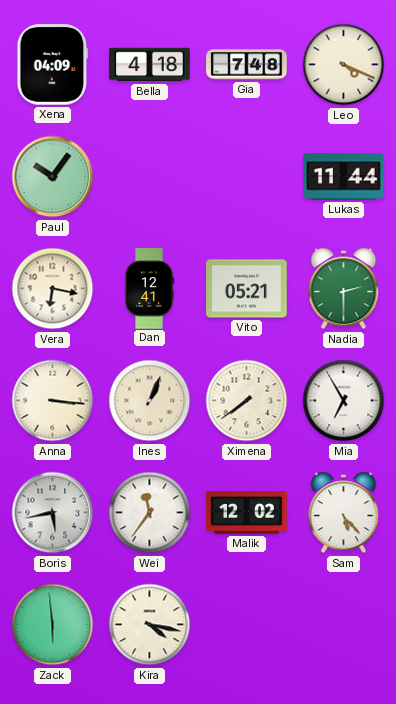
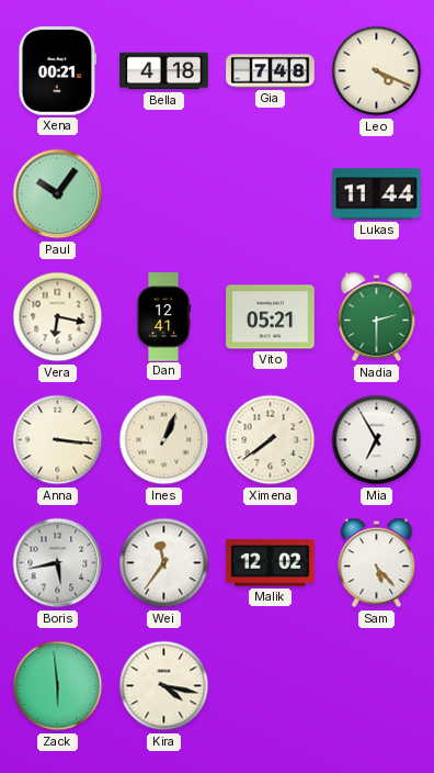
Xena: 04:09 -> 00:21 (58, 71)
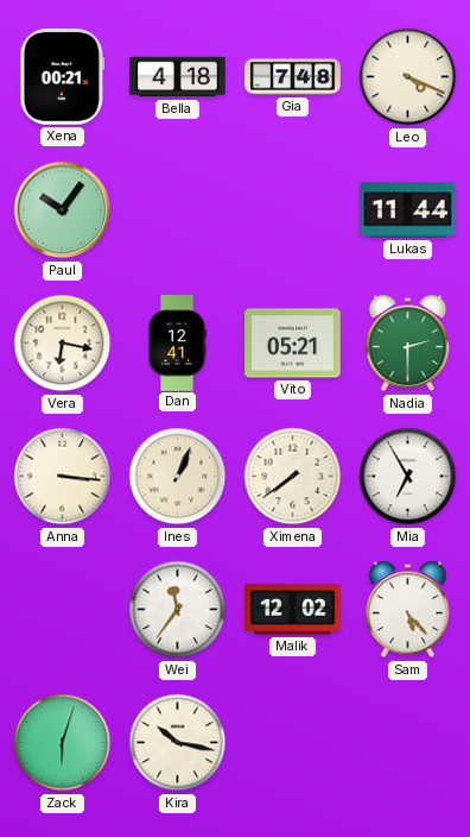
Boris: 5:43 -> none (58, 563)
Zack: 5:59 -> 6:03 (63, 743)
Kira: 4:17 -> 10:17 (178, 743)
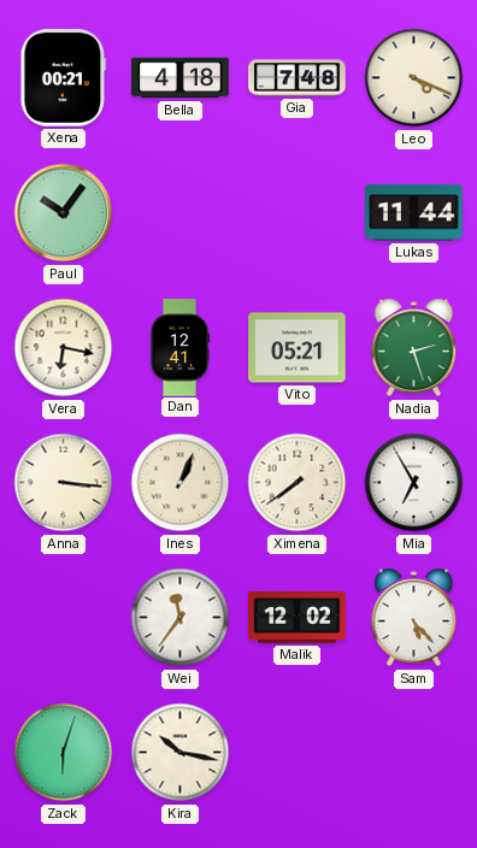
Nadia: 2:30 -> 2:27 (414, 348)
